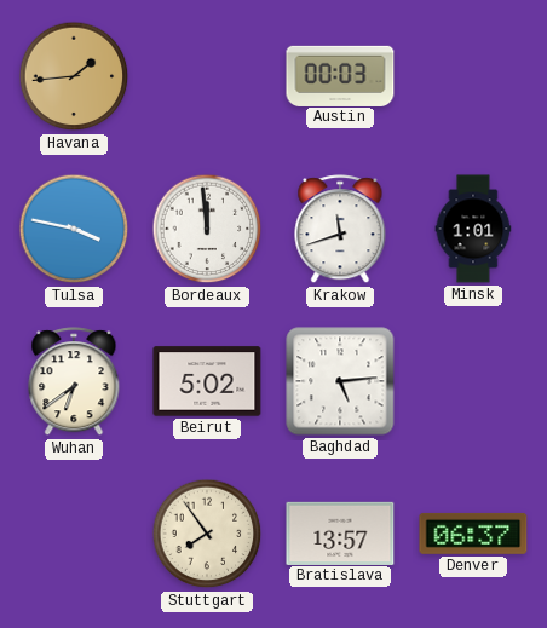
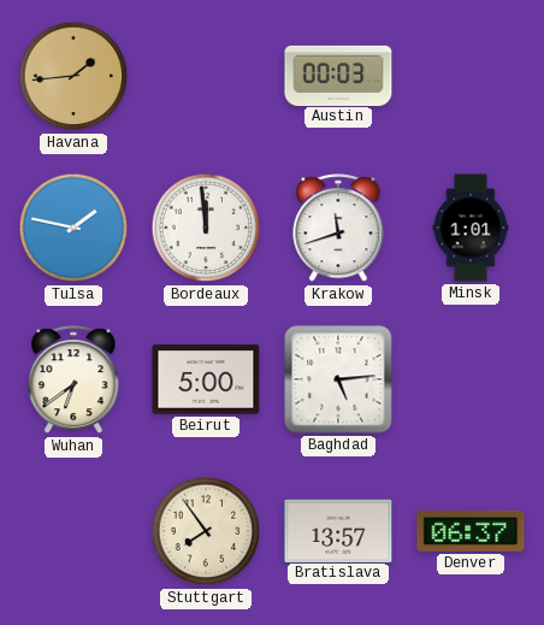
Tulsa: 3:47 -> 1:47 (73, 228)
Beirut: 5:02 -> 5:00 (206, 379)
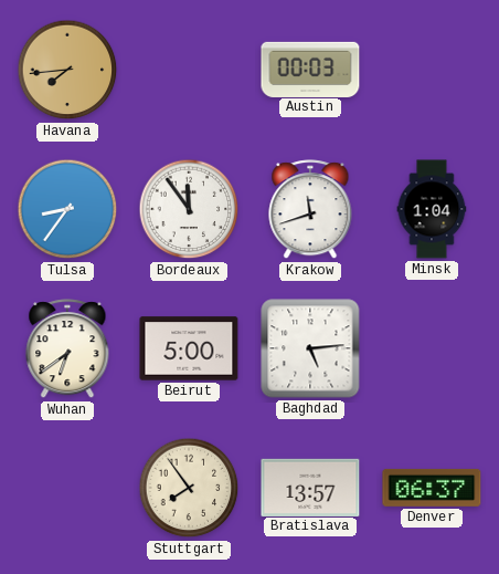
Havana: 1:44 -> 7:44 (67, 70)
Tulsa: 1:47 -> 8:36 (67, 209)
Bordeaux: 11:59 -> 11:54 (189, 209)
Minsk: 1:01 -> 1:04 (432, 209)
